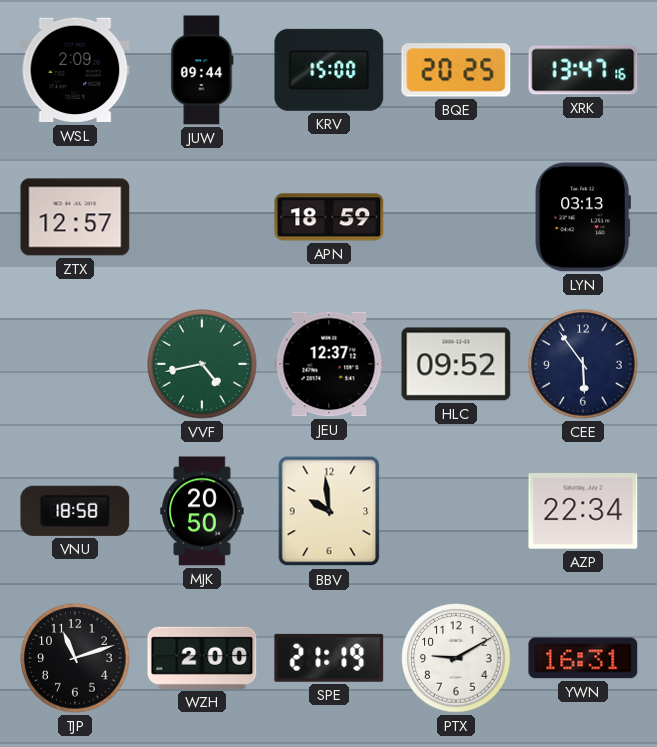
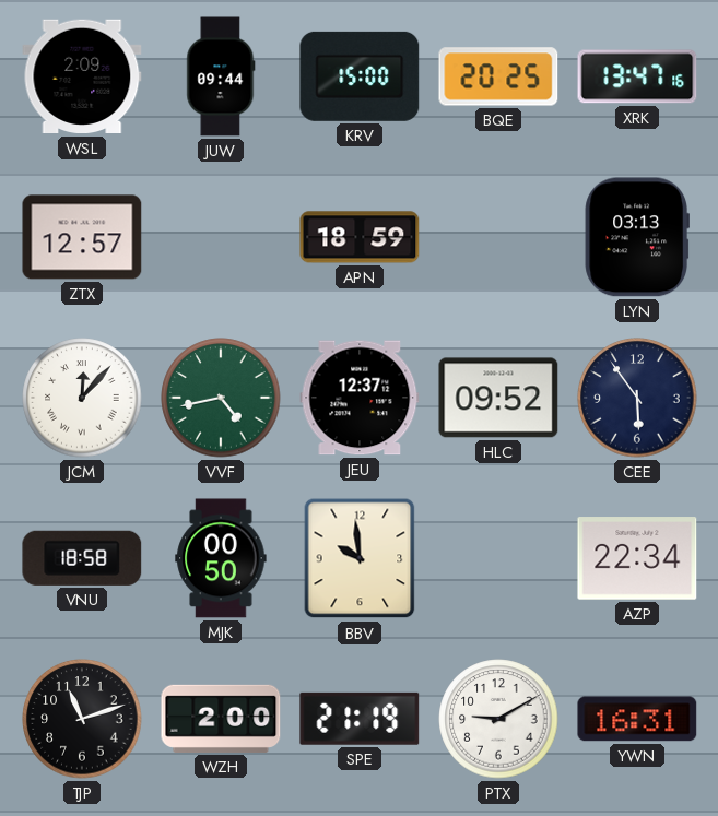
JCM: none -> 12:07 (82, 398)
MJK: 20:50 -> 00:50 (221, 558)
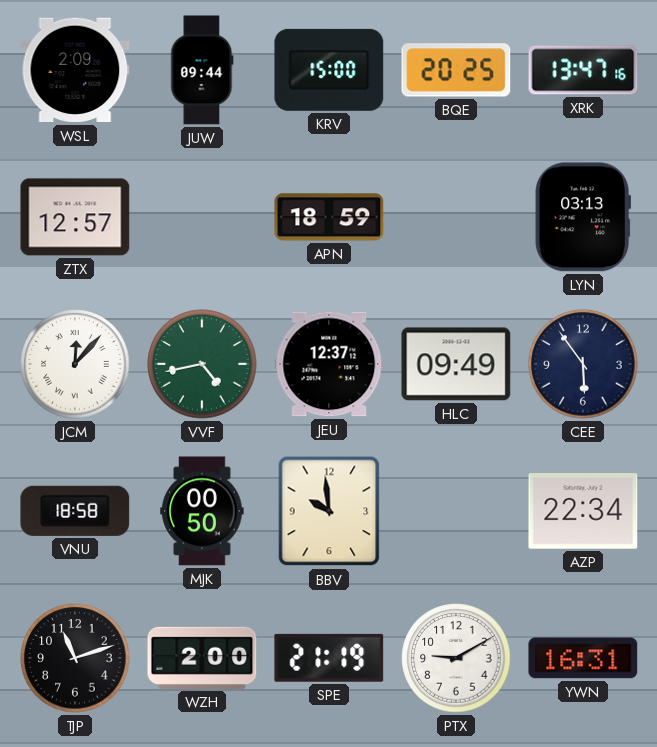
HLC: 09:52 -> 09:49 (456, 364)
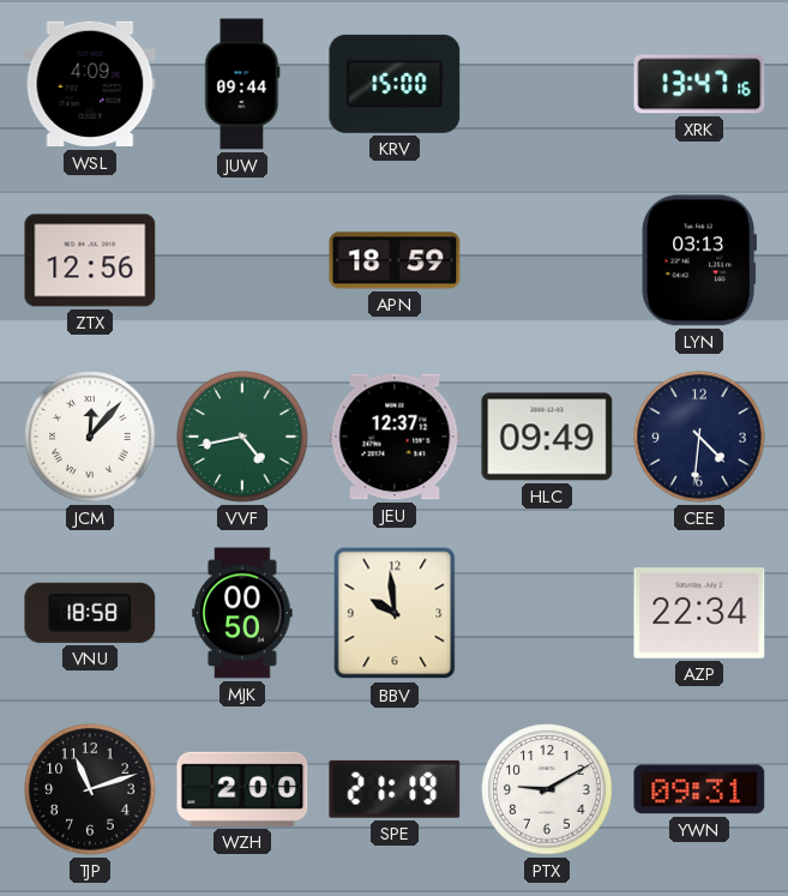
WSL: 2:09 -> 4:09 (90, 84)
BQE: 20:25 -> none (456, 70)
ZTX: 12:57 -> 12:56 (90, 260)
CEE: 5:54 -> 4:31 (699, 437)
YWN: 16:31 -> 09:31 (699, 789)
